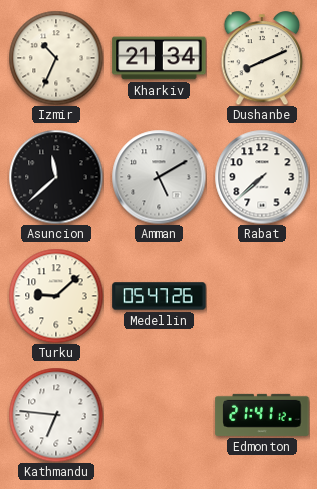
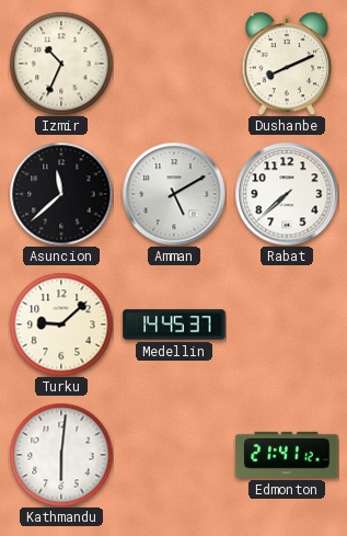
Kharkiv: 21:34 -> none (159, 58)
Medellin: 05:47 -> 14:45 (174, 324)
Kathmandu: 6:46 -> 6:01 (61, 455)
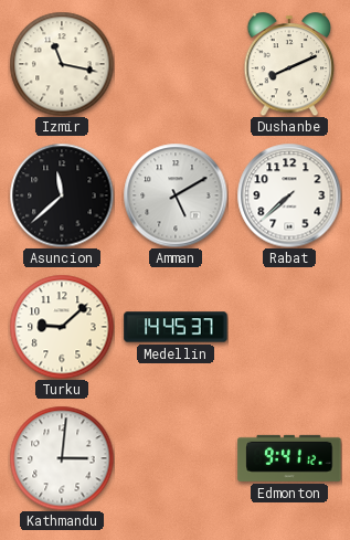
Izmir: 10:34 -> 11:17 (62, 64)
Kathmandu: 6:01 -> 3:01 (62, 458)
Edmonton: 21:41 -> 9:41 (289, 458)
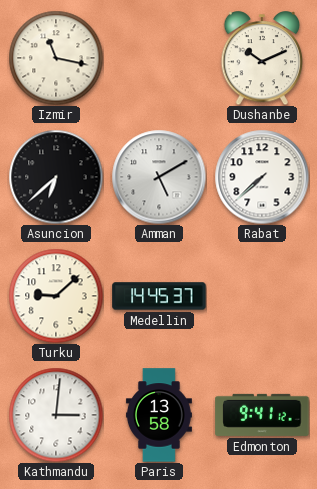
Dushanbe: 8:11 -> 10:11 (262, 59)
Asuncion: 11:38 -> 6:38 (56, 177)
Paris: none -> 13:58 (159, 415)
